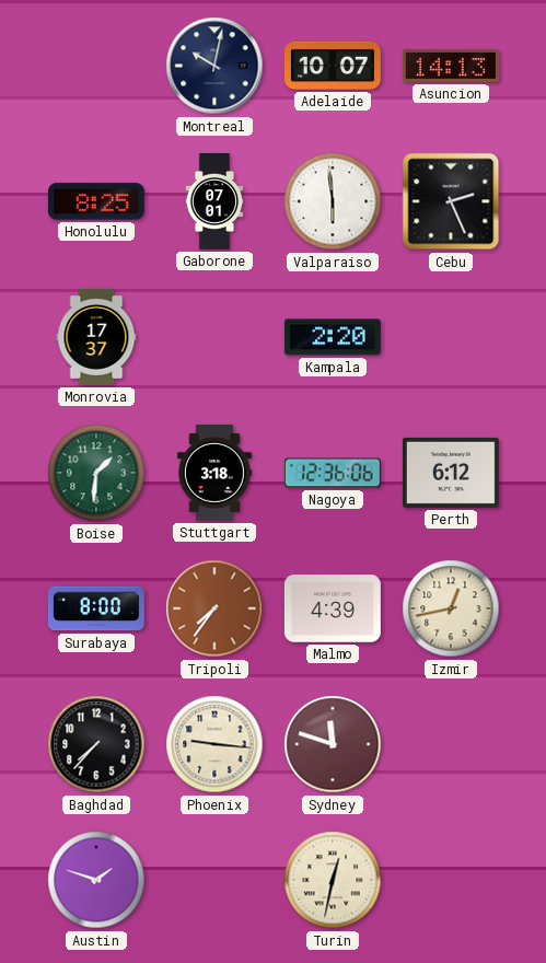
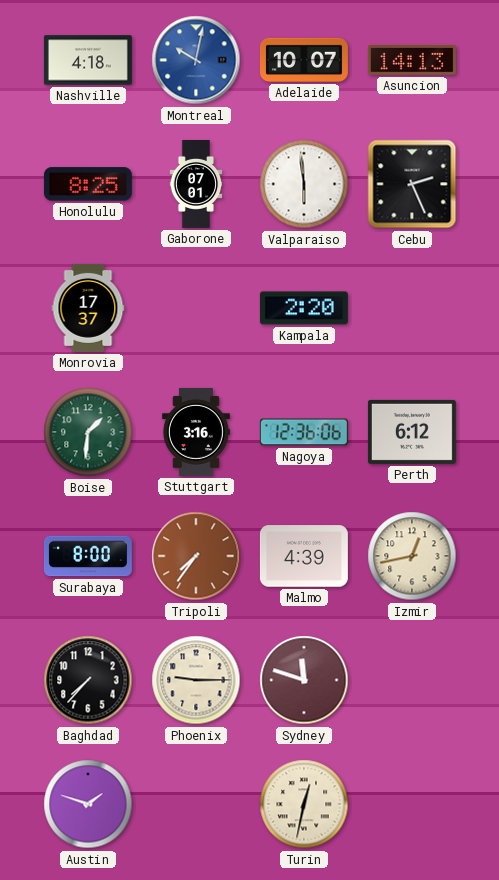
Nashville: none -> 4:18 (88, 60)
Montreal dial: navy -> blue (196, 60)
Stuttgart: 3:18 -> 3:16 (196, 432)
Phoenix: 9:16 -> 9:15 (196, 680)
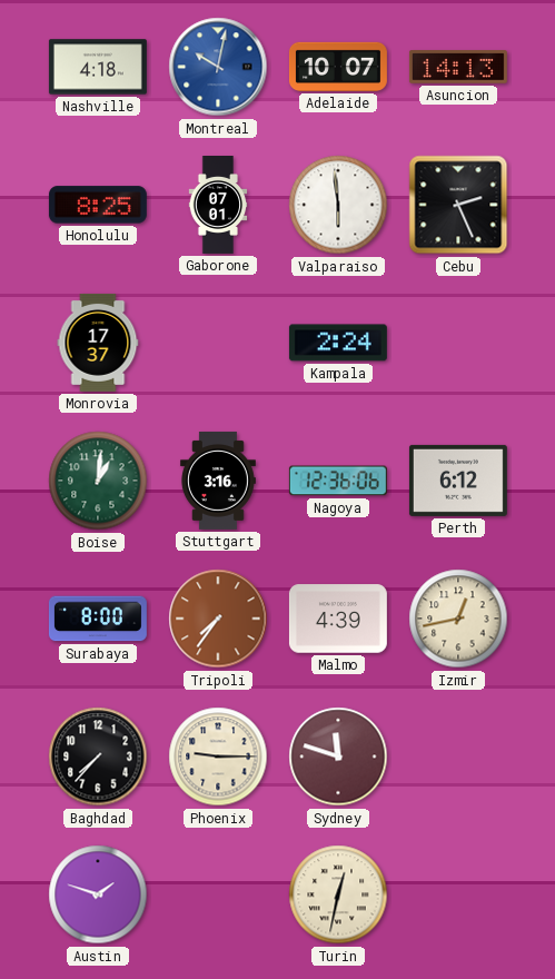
Kampala: 2:20 -> 2:24 (338, 343)
Boise: 1:31 -> 1:01 (98, 481)
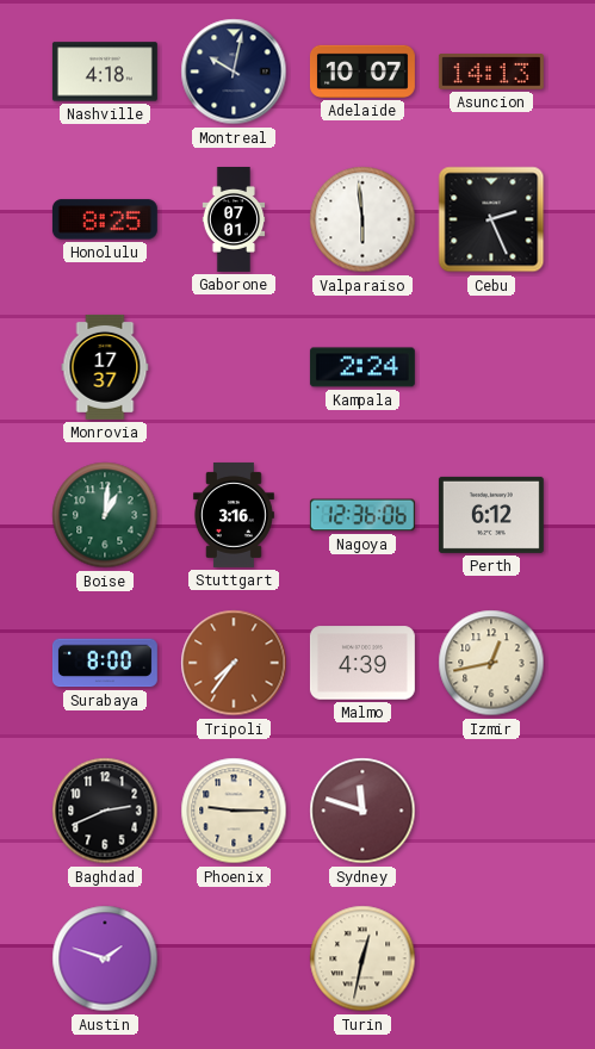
Montreal dial: blue -> navy (234, 72)
Baghdad: 7:37 -> 2:41 (105, 811)
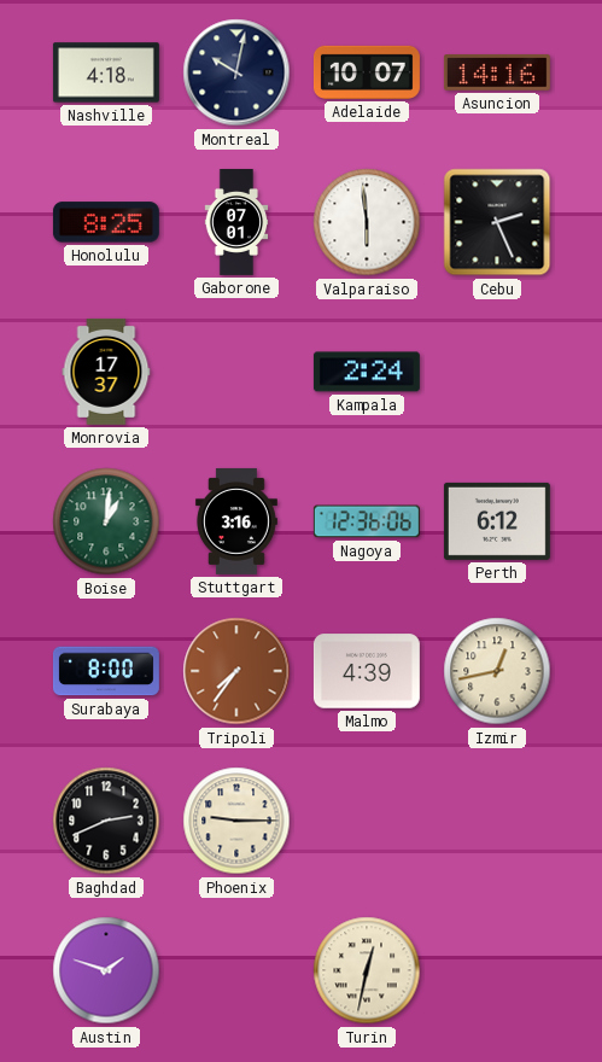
Asuncion: 14:13 -> 14:16 (497, 74)
Sydney: 11:48 -> none (362, 811)
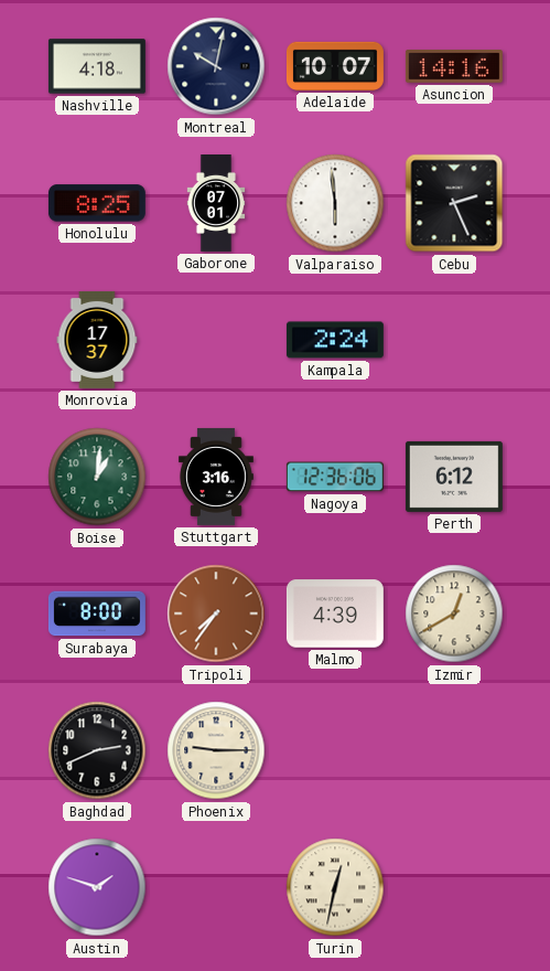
Izmir: 12:43 -> 12:40 (454, 613)
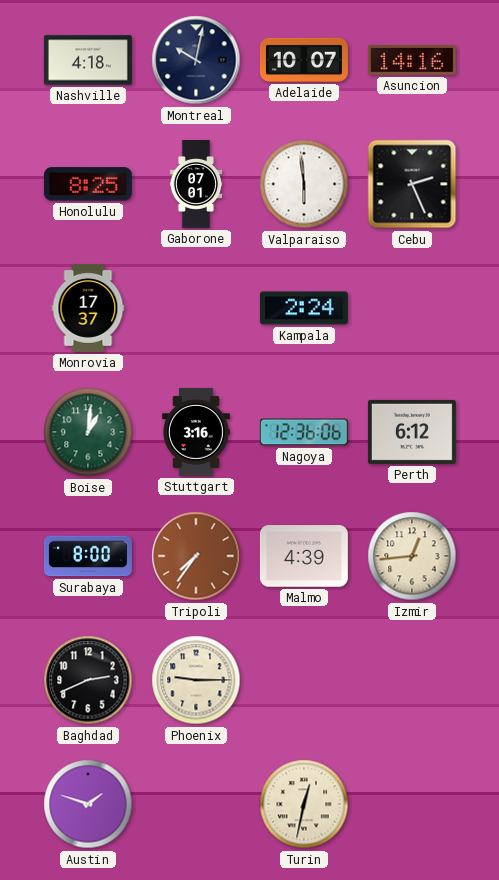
Izmir: 12:40 -> 12:44 (412, 556)
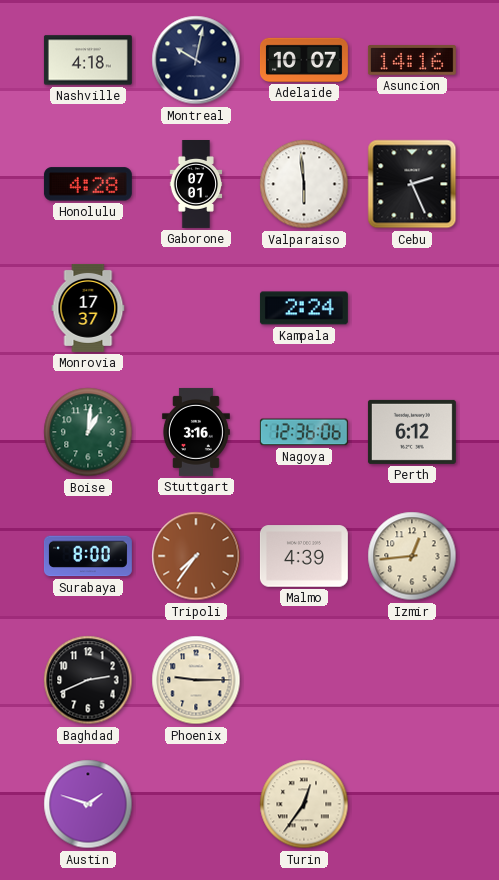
Honolulu: 8:25 -> 4:28 (88, 184)
Turin: 12:32 -> 12:36 (304, 804)
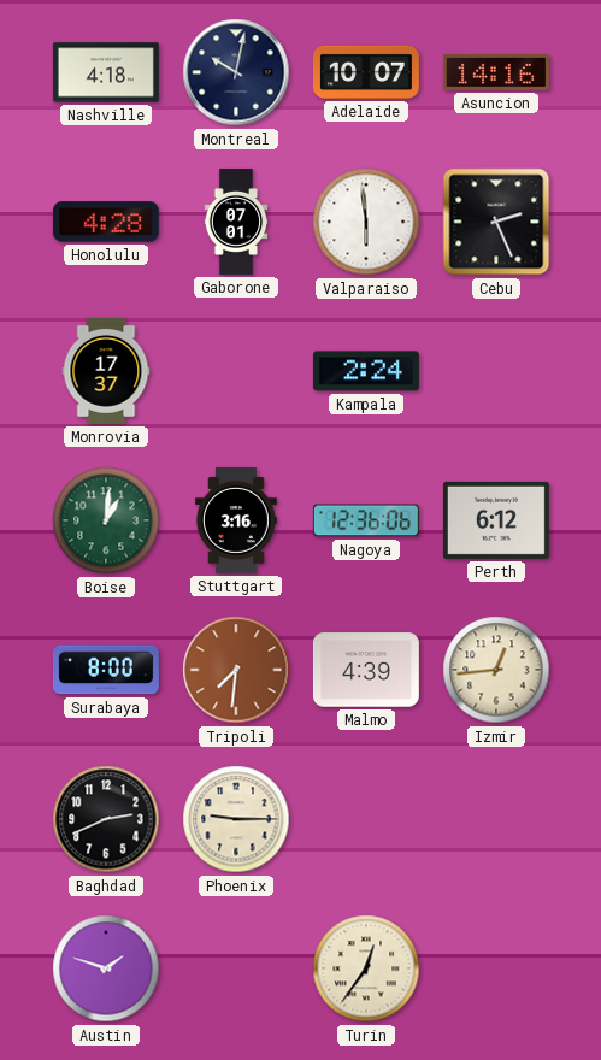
Tripoli: 7:36 -> 7:31 (236, 670)
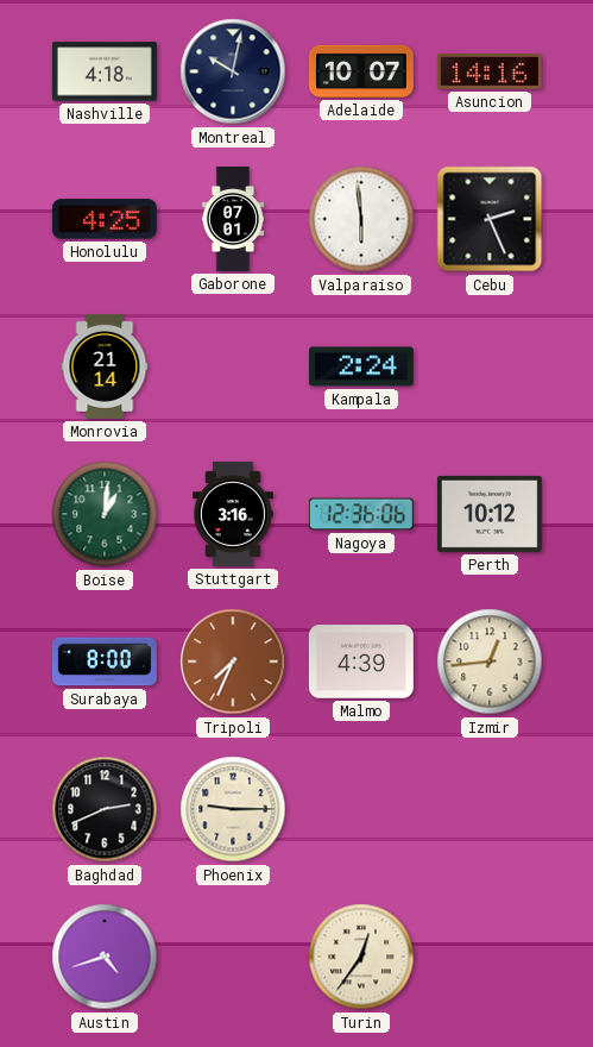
Honolulu: 4:28 -> 4:25 (105, 219)
Monrovia: 17:37 -> 21:14 (105, 366)
Perth: 6:12 -> 10:12 (490, 514)
Tripoli: 7:31 -> 7:34 (233, 662)
Austin: 1:48 -> 4:42 (105, 957)
